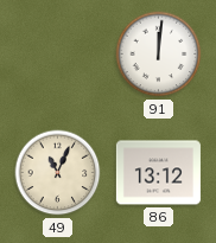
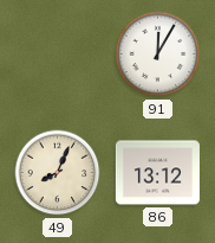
91: 12:01 -> 12:05 (158, 55)
49: 11:04 -> 8:04 (58, 173)
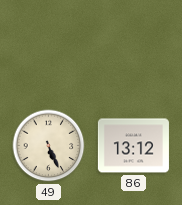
91: 12:05 -> none (158, 55)
49: 8:04 -> 5:26 (49, 146)
